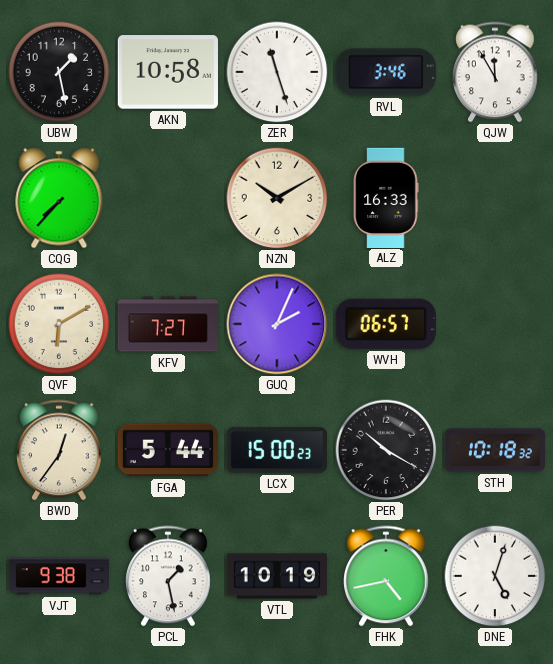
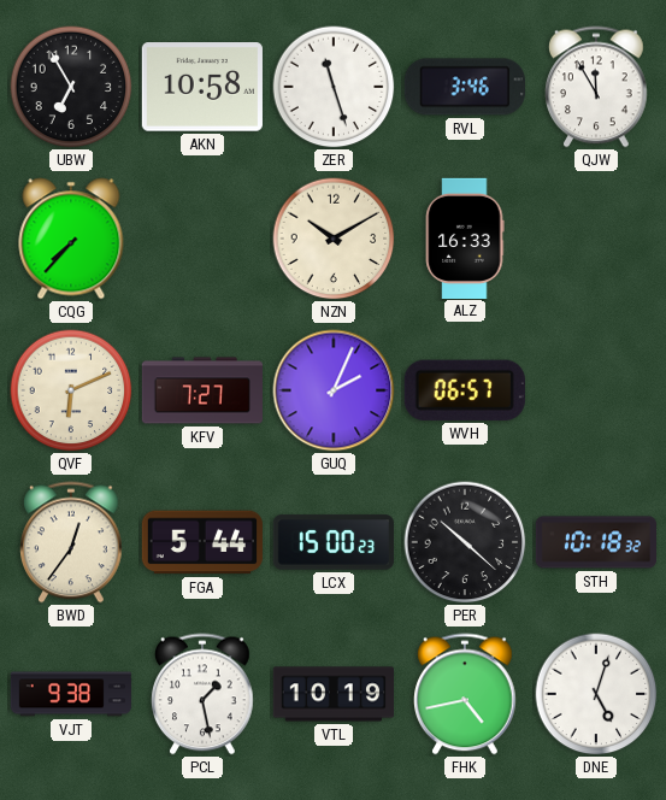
UBW: 1:28 -> 6:55 (71, 87)
QVF: 6:10 -> 6:11 (71, 390)
PER: 10:20 -> 10:22 (465, 542)
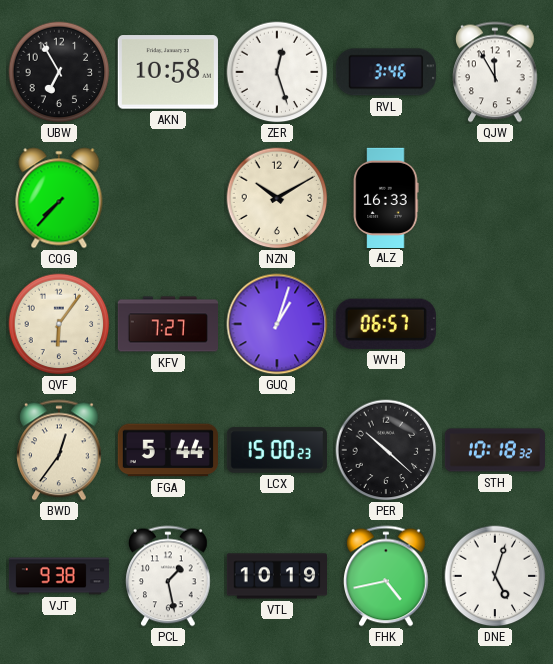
ZER: 11:27 -> 12:27 (277, 72)
QVF: 6:11 -> 6:06 (59, 324)
GUQ: 2:04 -> 1:03 (277, 324)
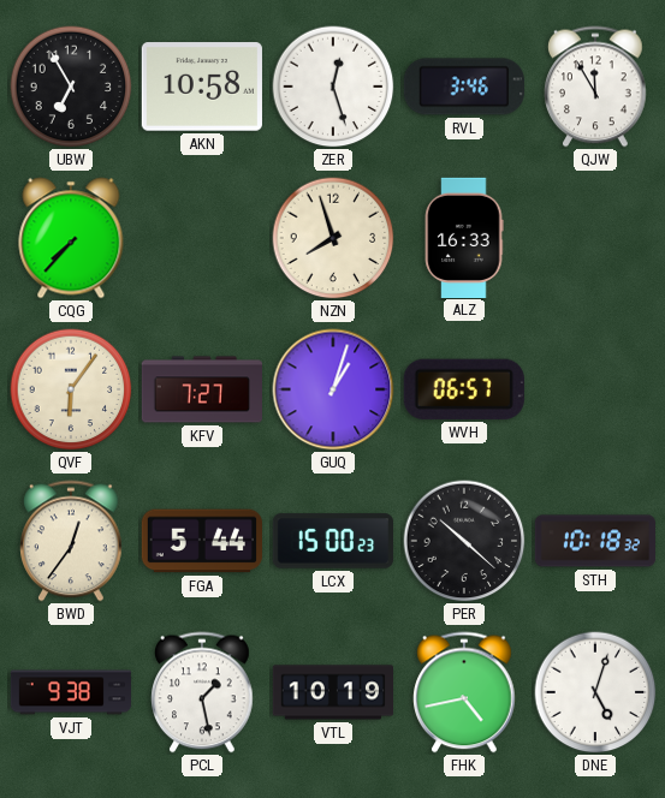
NZN: 10:10 -> 7:57 (333, 238)
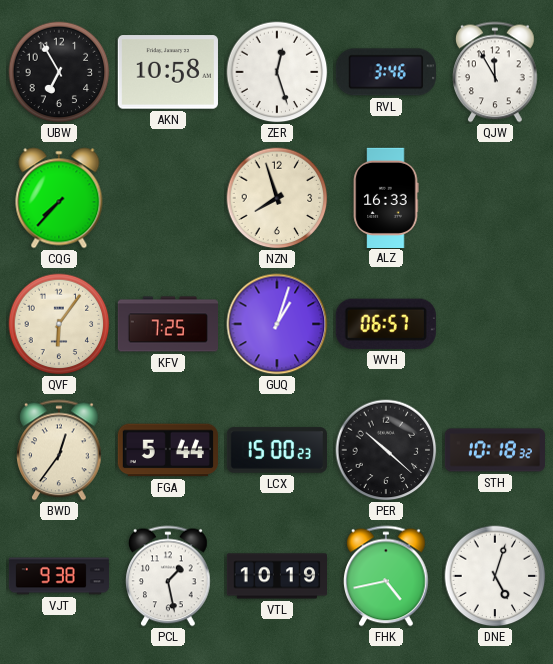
KFV: 7:27 -> 7:25 (167, 324)
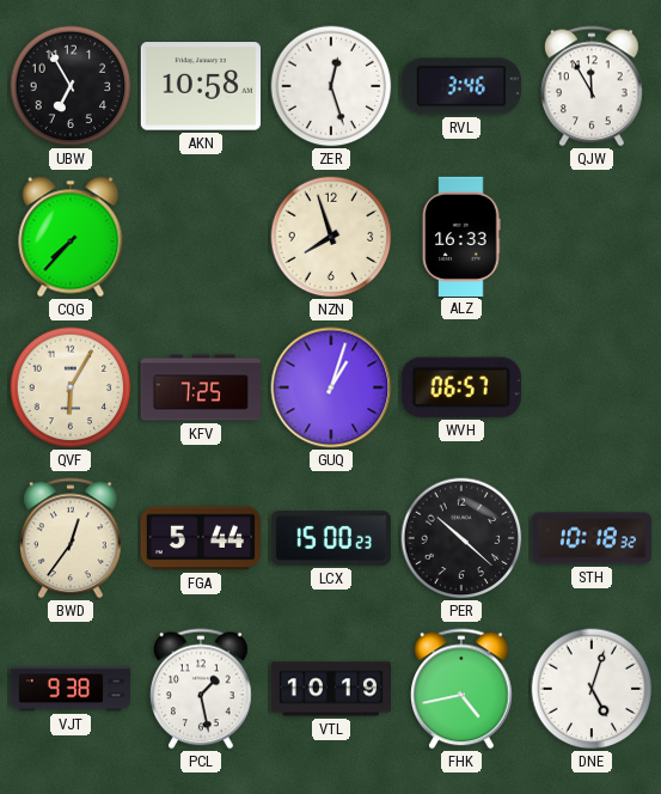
QVF: 6:06 -> 6:05 (71, 387)
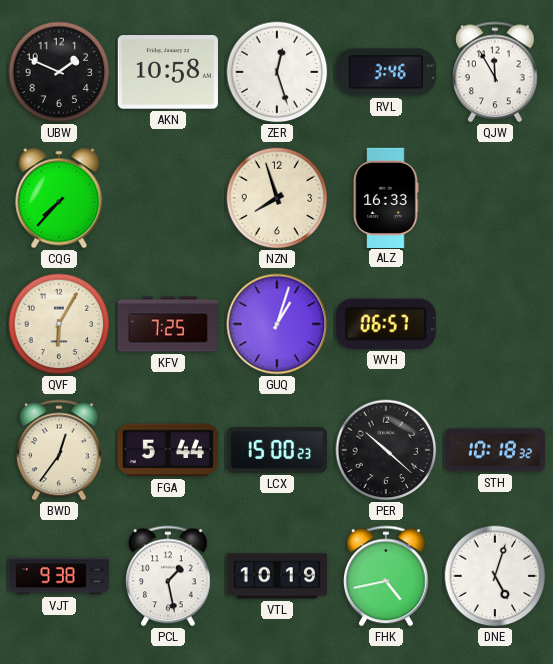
UBW: 6:55 -> 1:49 (59, 72)
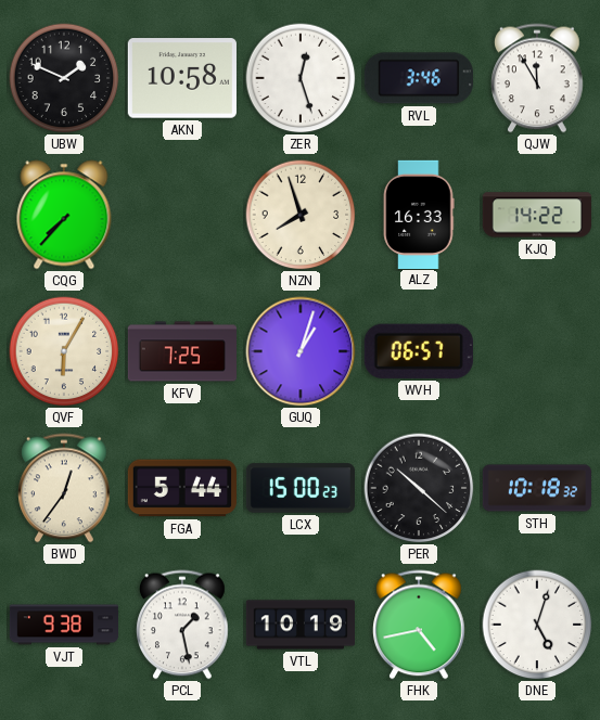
KJQ: none -> 14:22 (537, 215)
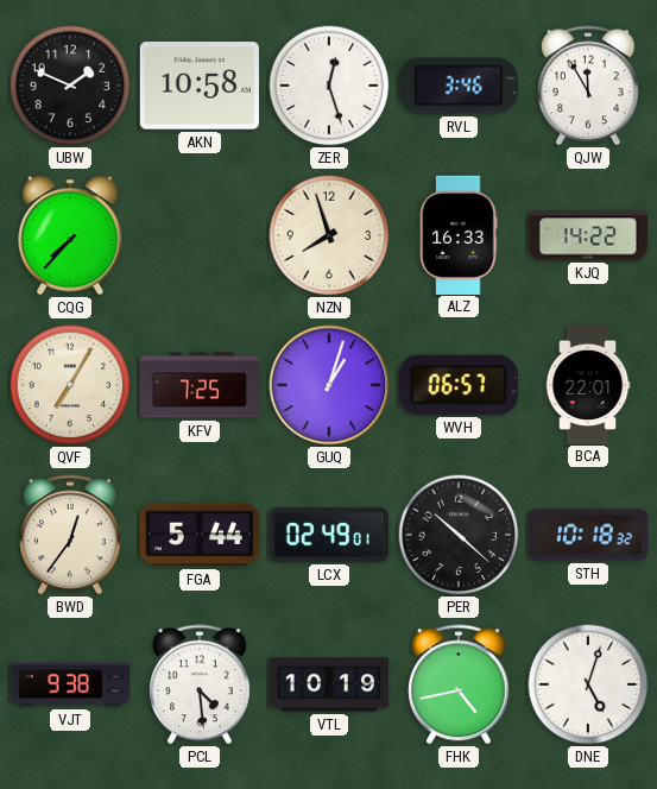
QVF: 6:05 -> 7:05 (70, 385)
BCA: none -> 22:01 (588, 384)
LCX: 15:00 -> 02:49 (329, 535)
PCL: 1:28 -> 4:29 (201, 684)
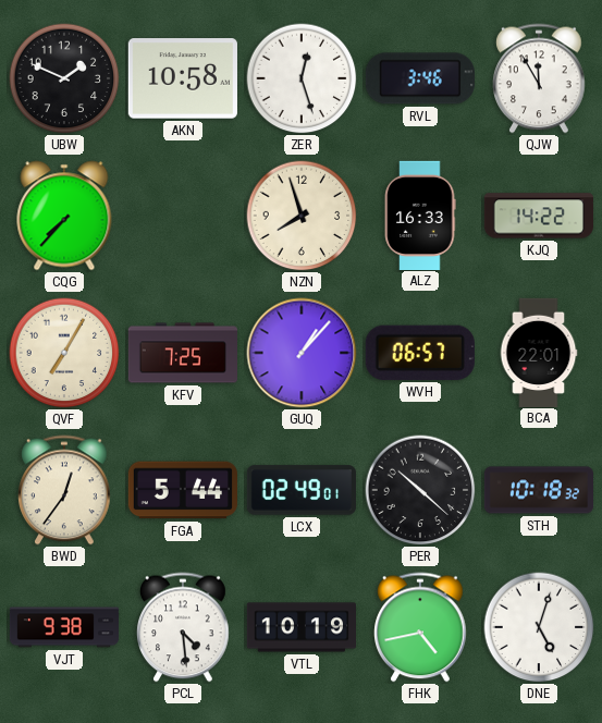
GUQ: 1:03 -> 1:07 (302, 353)
